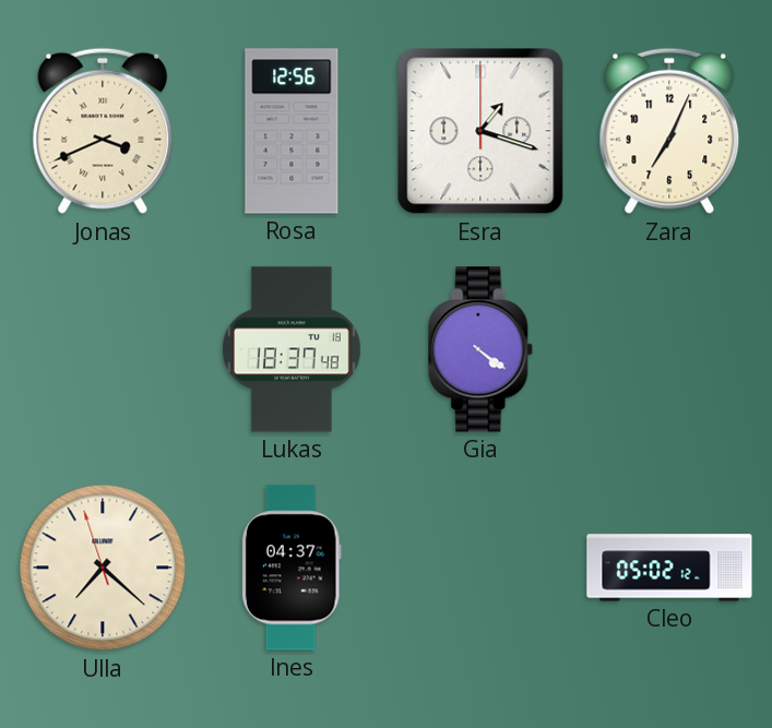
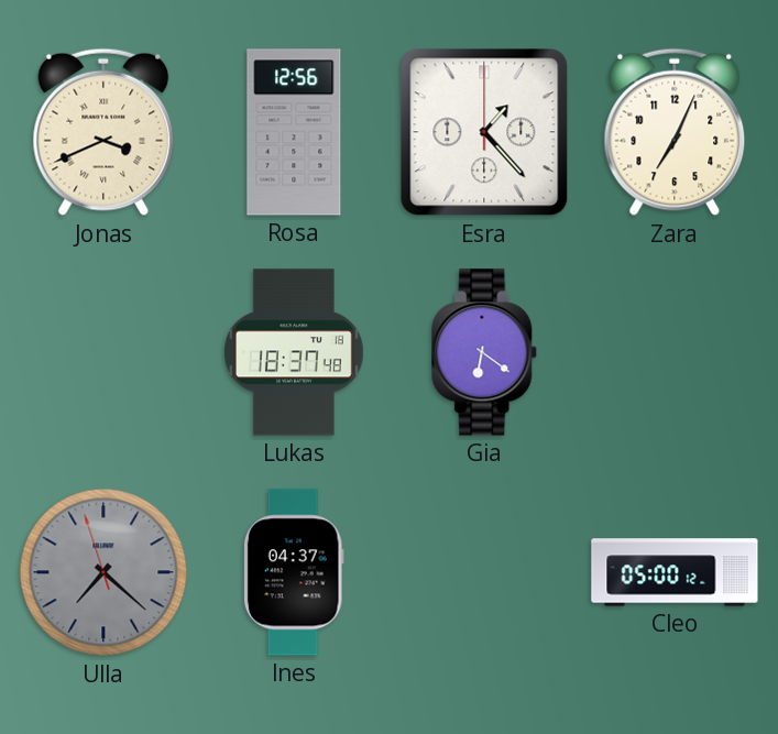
Esra: 1:18 -> 1:23 (484, 132)
Gia: 4:21 -> 6:21 (485, 352)
Ulla dial: cream -> grey (103, 572)
Cleo: 05:02 -> 05:00 (675, 572)
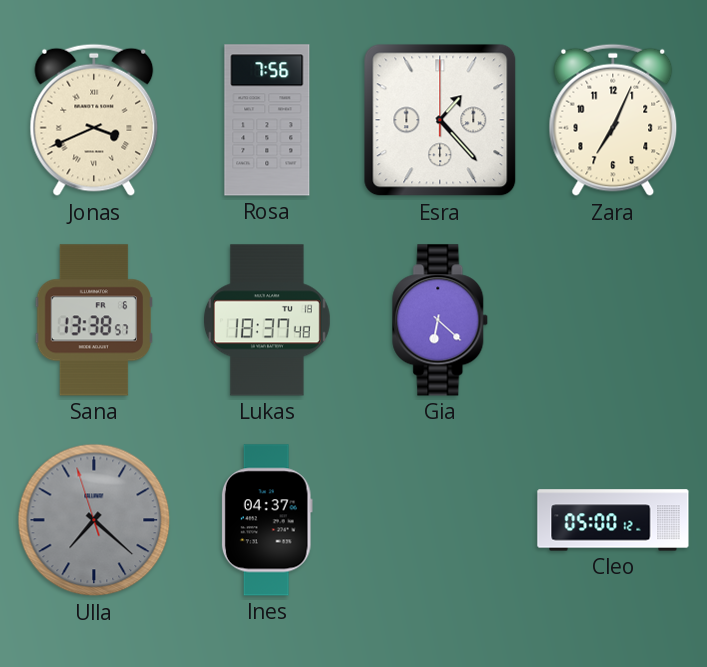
Rosa: 12:56 -> 7:56 (267, 120)
Sana: none -> 13:38 (93, 320)
Gia: 6:21 -> 6:22 (441, 320)
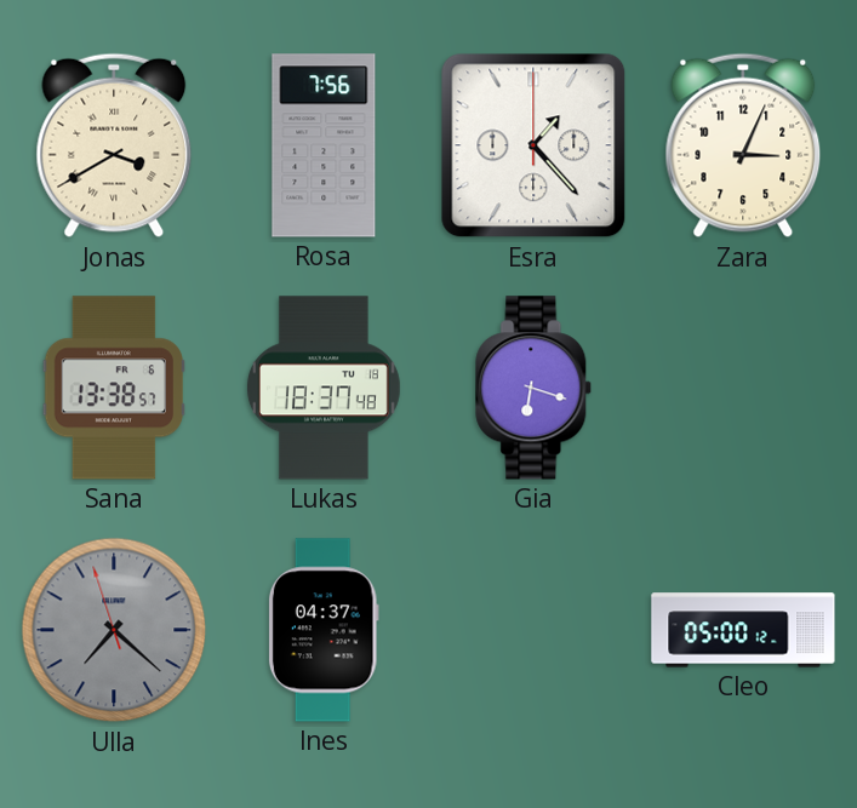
Jonas: 3:41 -> 3:40 (114, 145)
Zara: 7:04 -> 3:04 (743, 145)
Gia: 6:22 -> 6:18 (535, 388)
